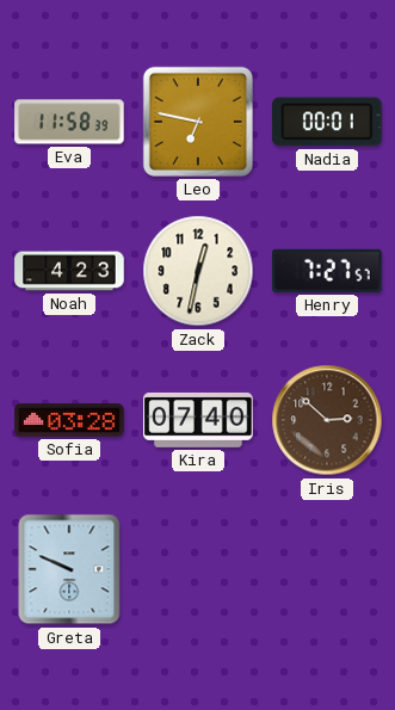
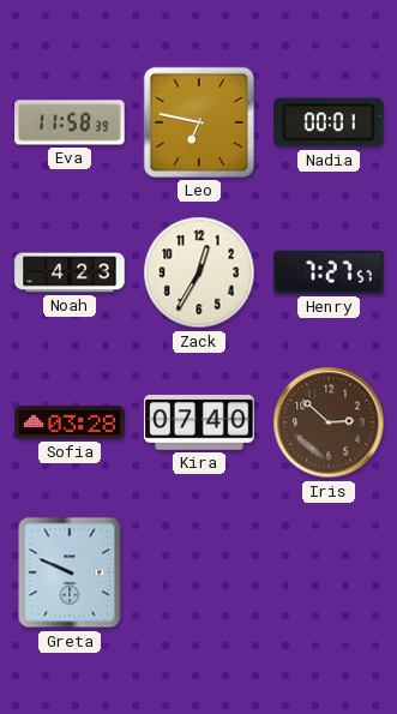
Zack: 12:32 -> 12:35 (199, 272)
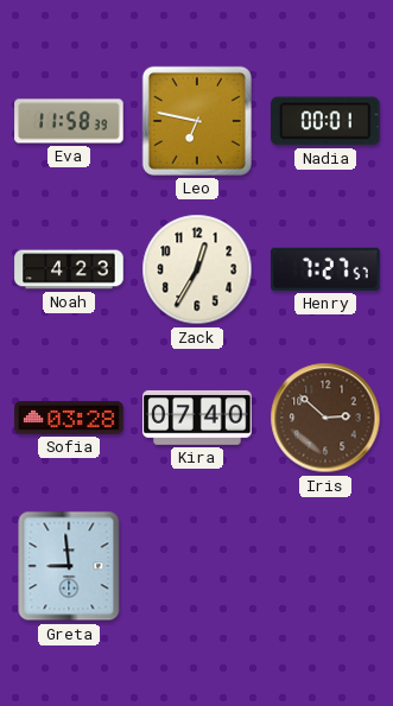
Greta: 9:49 -> 8:59 (69, 566)
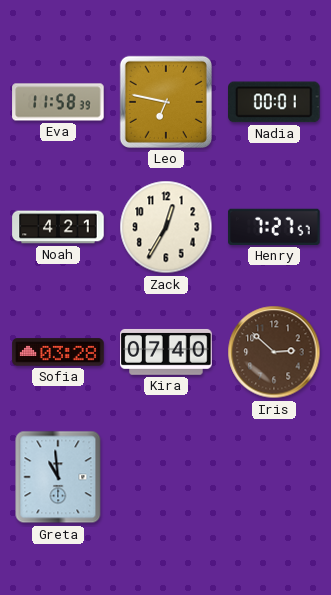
Noah: 4:23 -> 4:21 (58, 227)
Greta: 8:59 -> 10:59 (58, 477)
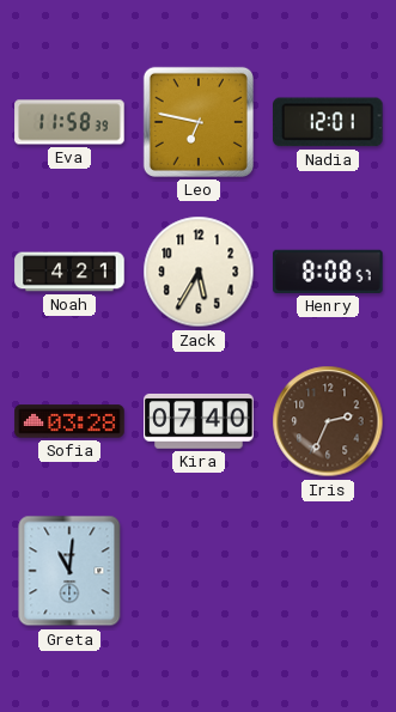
Nadia: 00:01 -> 12:01 (329, 122)
Zack: 12:35 -> 5:35 (199, 272)
Henry: 7:27 -> 8:08 (328, 272)
Iris: 2:52 -> 2:34 (328, 421)
Greta: 10:59 -> 11:01 (69, 571)
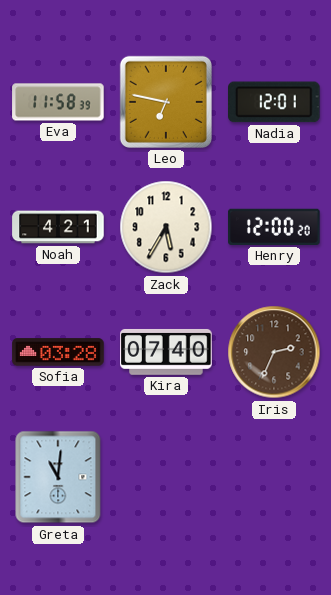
Henry: 8:08 -> 12:00 (274, 227)
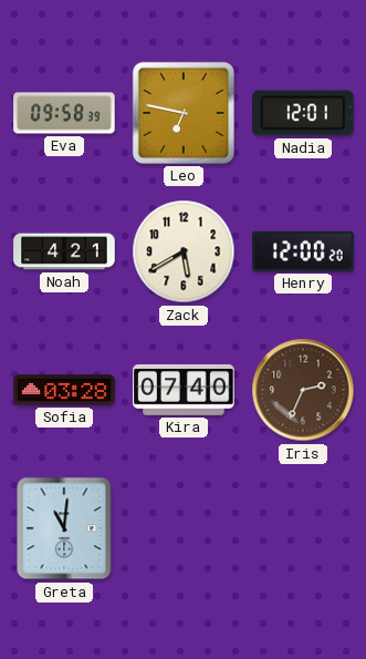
Eva: 11:58 -> 09:58 (64, 113)
Zack: 5:35 -> 5:40 (184, 251)
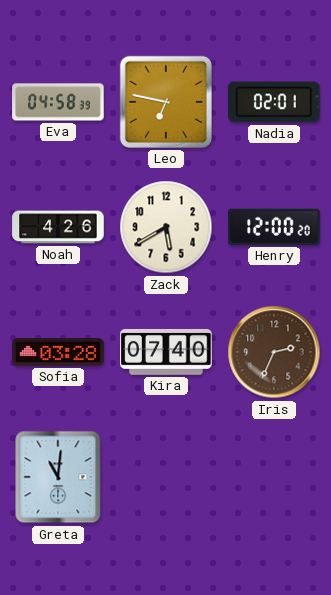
Eva: 09:58 -> 04:58 (58, 102)
Nadia: 12:01 -> 02:01 (275, 102)
Noah: 4:21 -> 4:26 (58, 227)
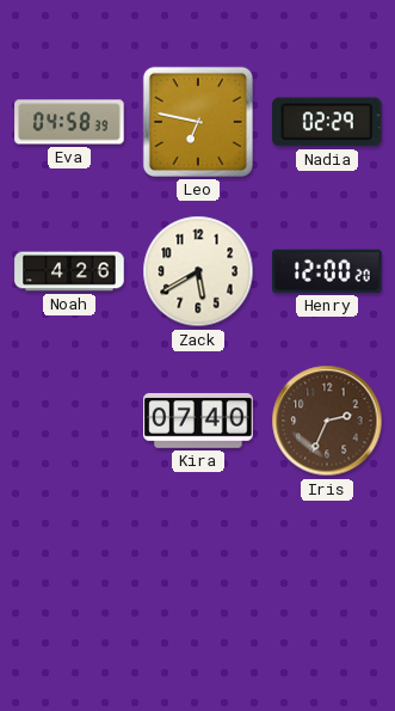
Nadia: 02:01 -> 02:29 (328, 122)
Sofia: 03:28 -> none (58, 352)
Greta: 11:01 -> none (58, 477)
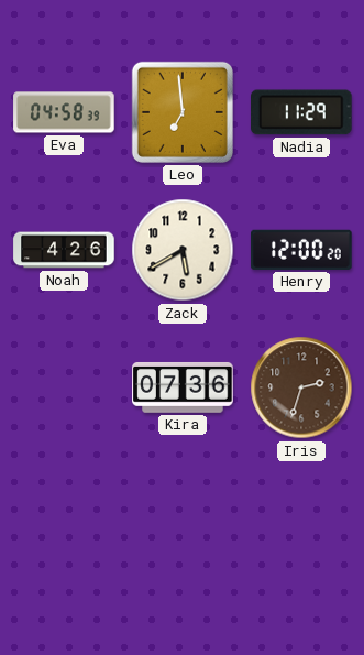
Leo: 6:47 -> 6:59 (183, 112)
Nadia: 02:29 -> 11:29 (302, 112)
Kira: 07:40 -> 07:36 (183, 387)
Iris: 2:34 -> 2:33 (301, 387)
